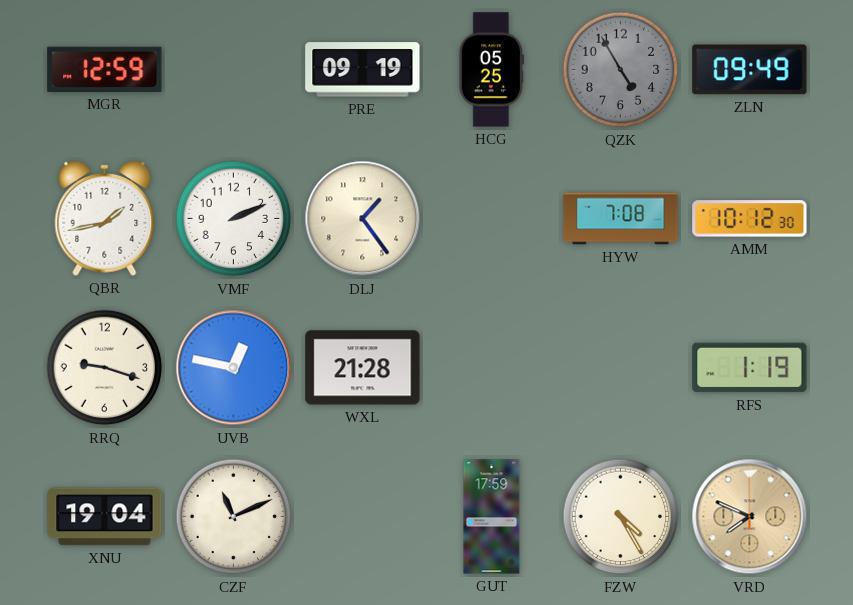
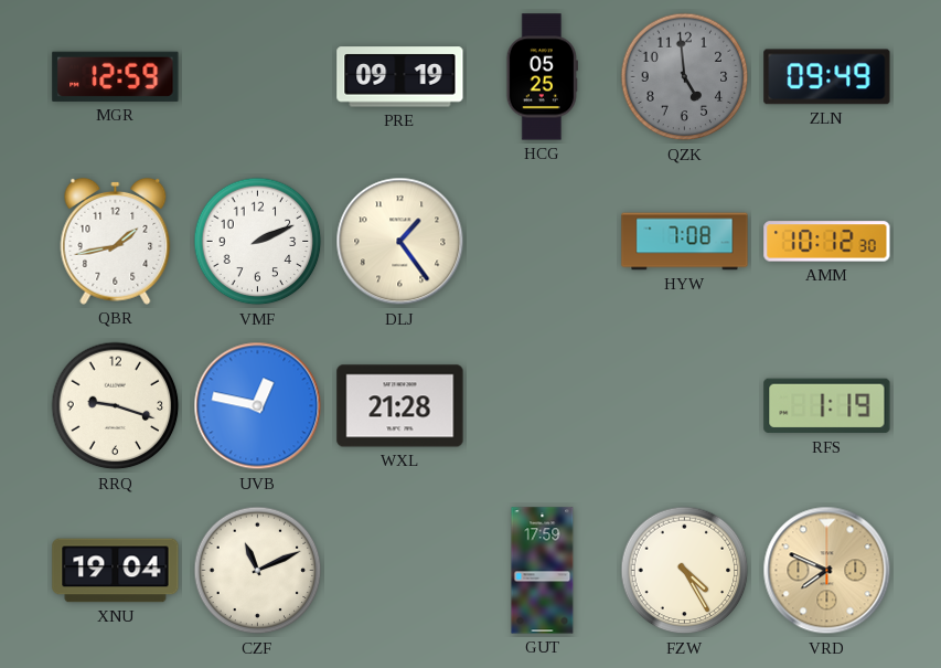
QZK: 4:55 -> 4:59 (685, 77)
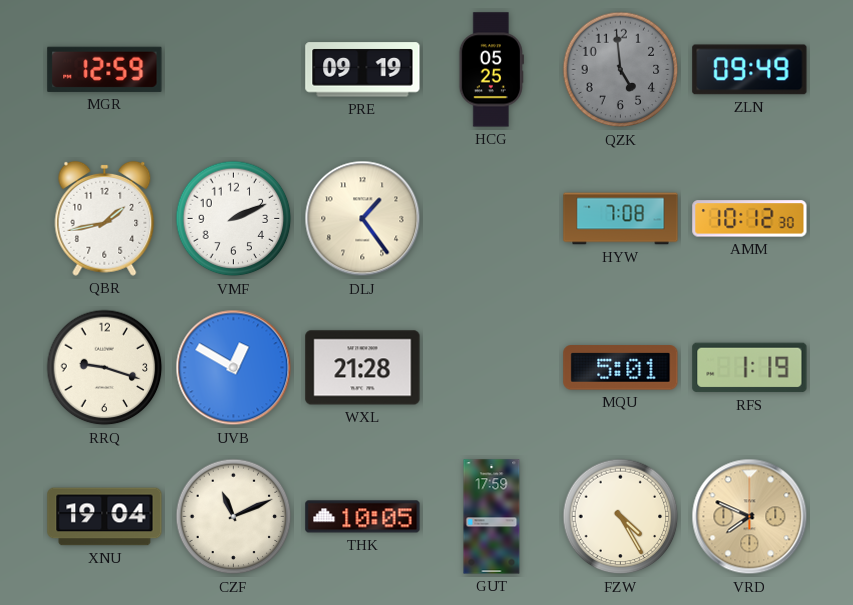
UVB: 12:47 -> 12:50 (234, 368)
MQU: none -> 5:01 (621, 368)
THK: none -> 10:05 (363, 517)
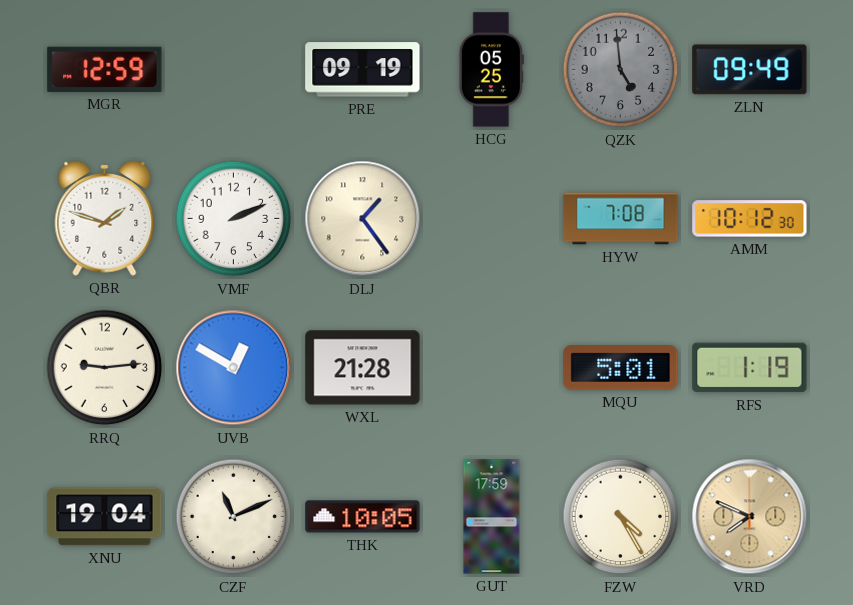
QBR: 1:43 -> 1:48 (105, 218)
RRQ: 9:18 -> 9:14 (105, 368)
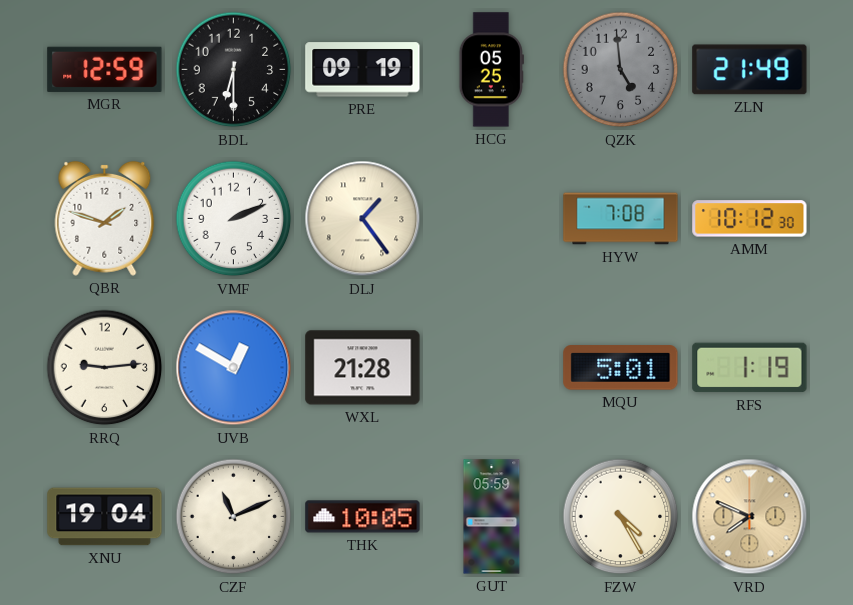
BDL: none -> 6:30 (234, 70)
ZLN: 09:49 -> 21:49 (750, 70)
GUT: 17:59 -> 05:59 (492, 517)
